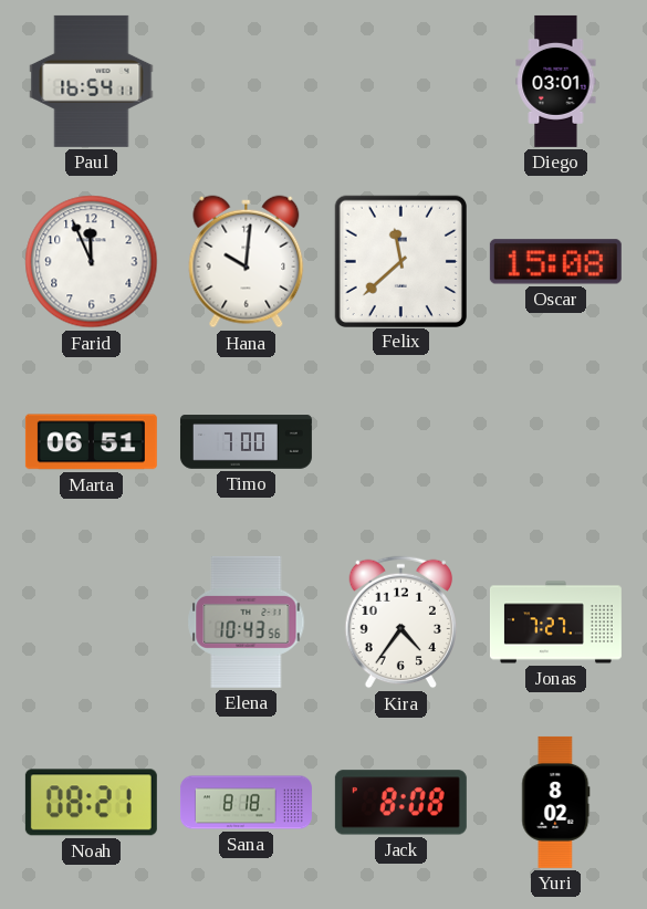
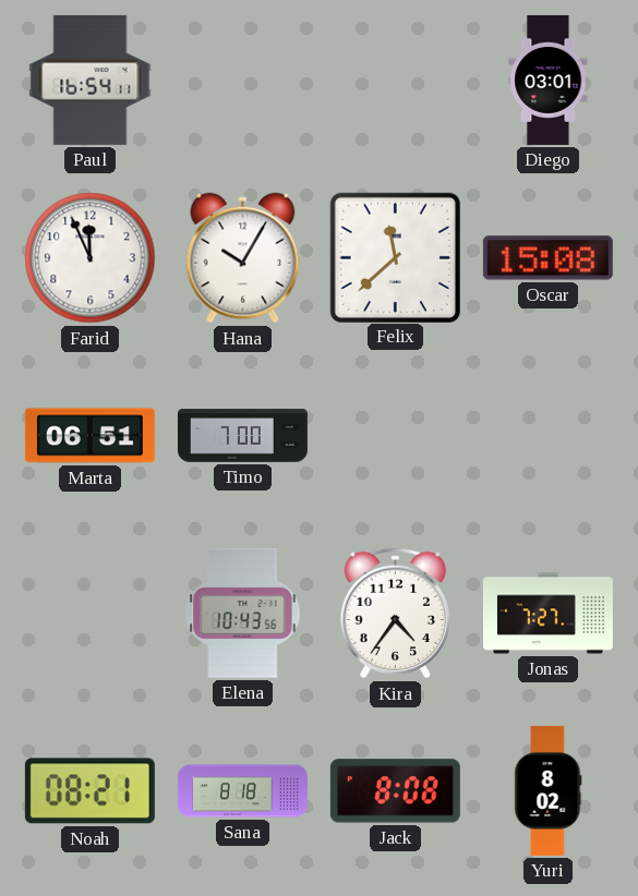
Hana: 10:01 -> 10:05 (243, 258)
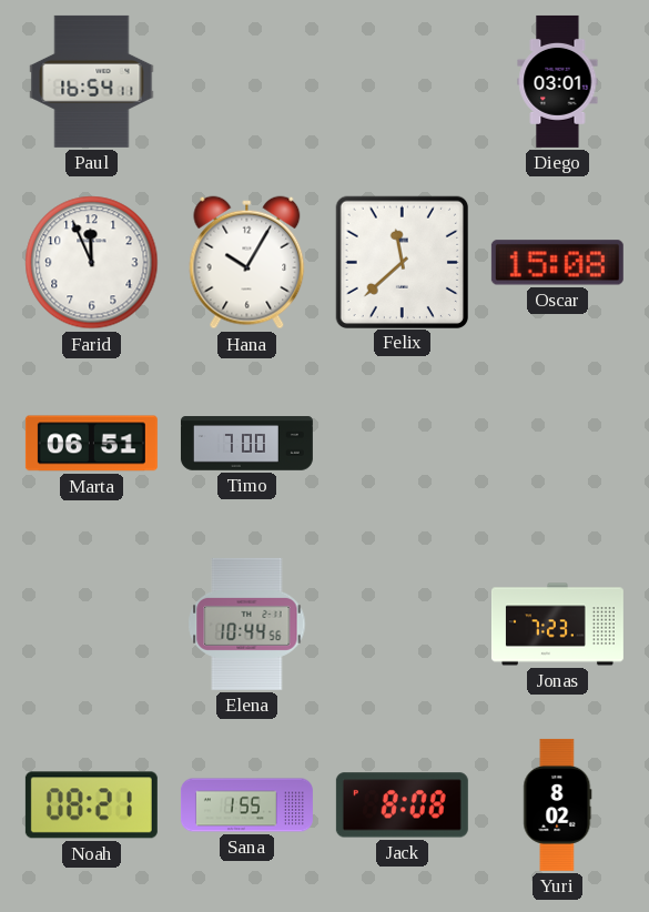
Elena: 10:43 -> 10:44 (247, 624)
Kira: 4:36 -> none (395, 614)
Jonas: 7:27 -> 7:23 (557, 625)
Sana: 8:18 -> 1:55 (246, 805)
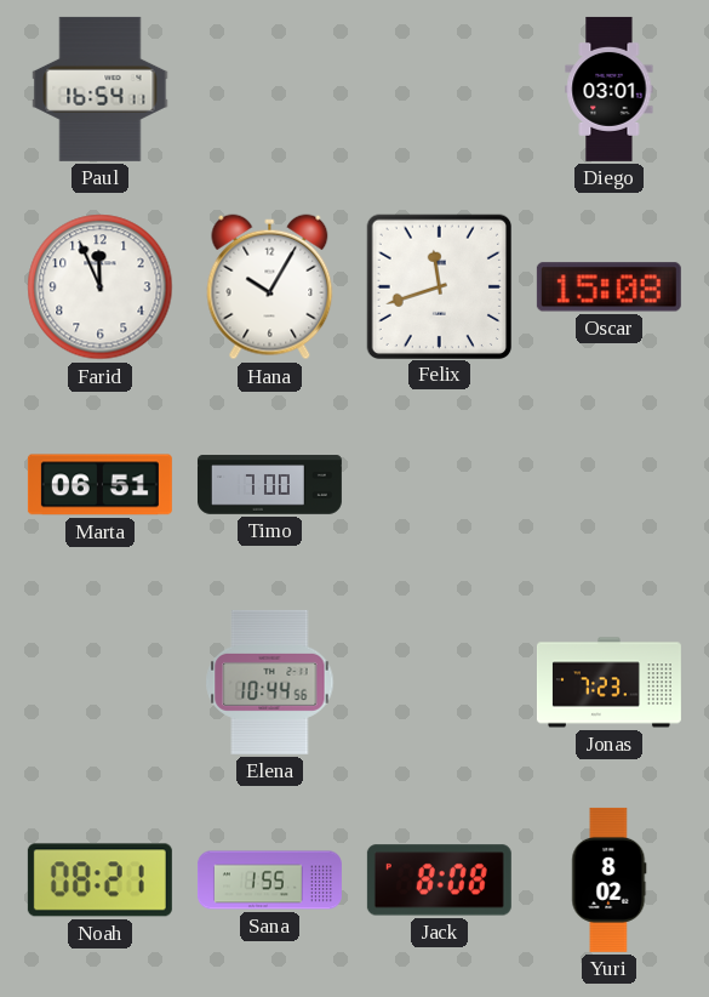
Felix: 11:38 -> 11:42 (439, 286)
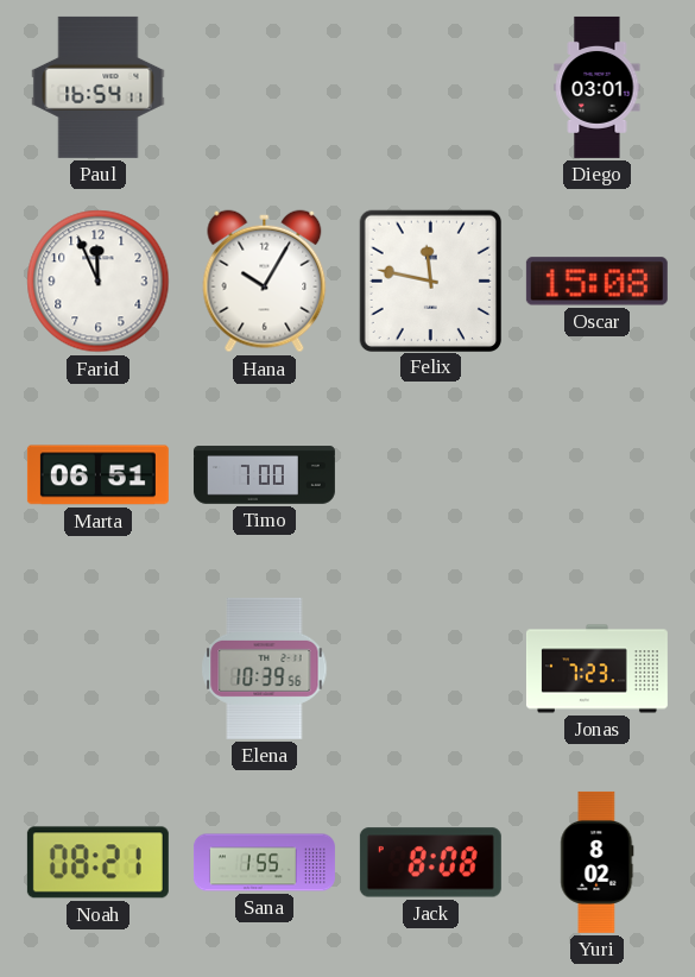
Felix: 11:42 -> 11:47 (430, 281)
Elena: 10:44 -> 10:39 (265, 668)
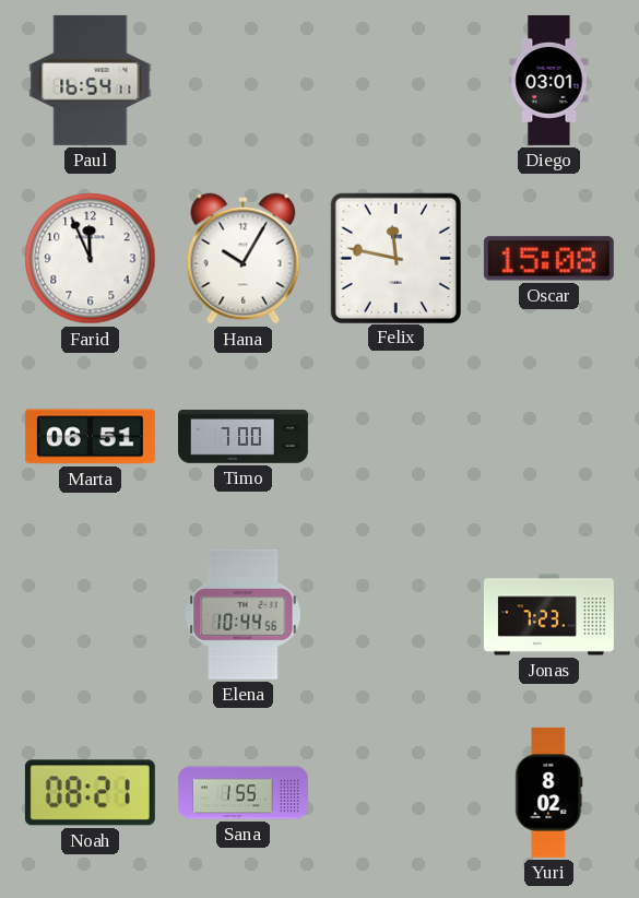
Elena: 10:39 -> 10:44 (244, 614)
Jack: 8:08 -> none (430, 863)
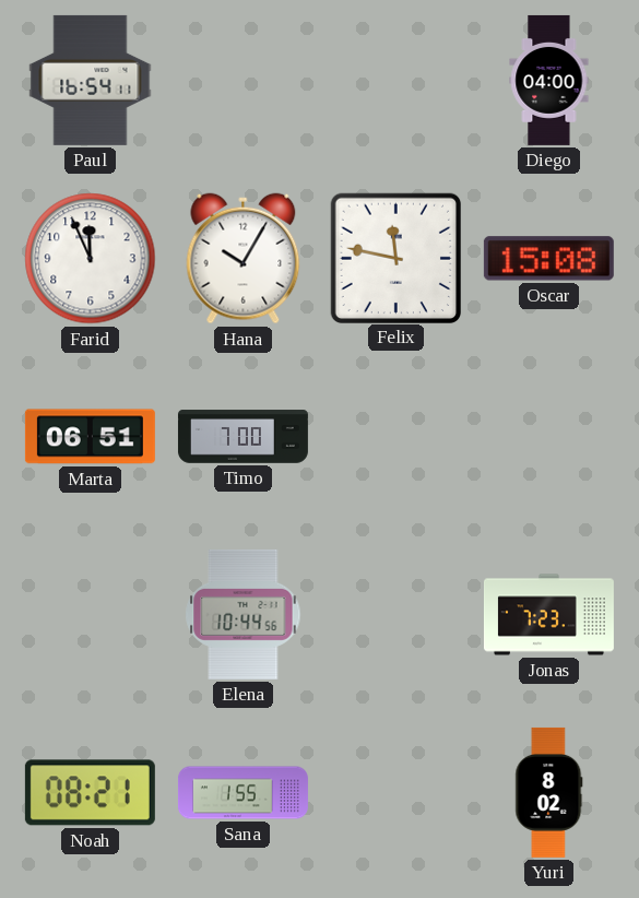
Diego: 03:01 -> 04:00 (549, 80)
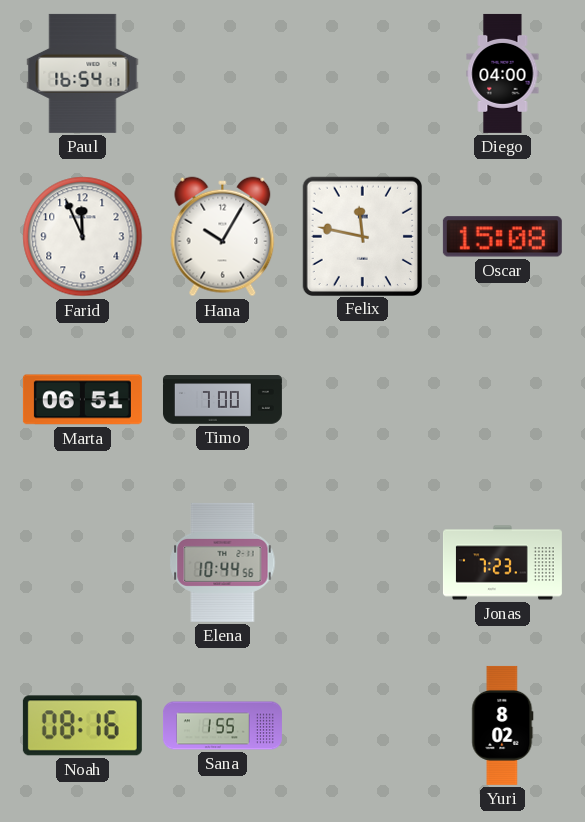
Noah: 08:21 -> 08:16 (82, 726)
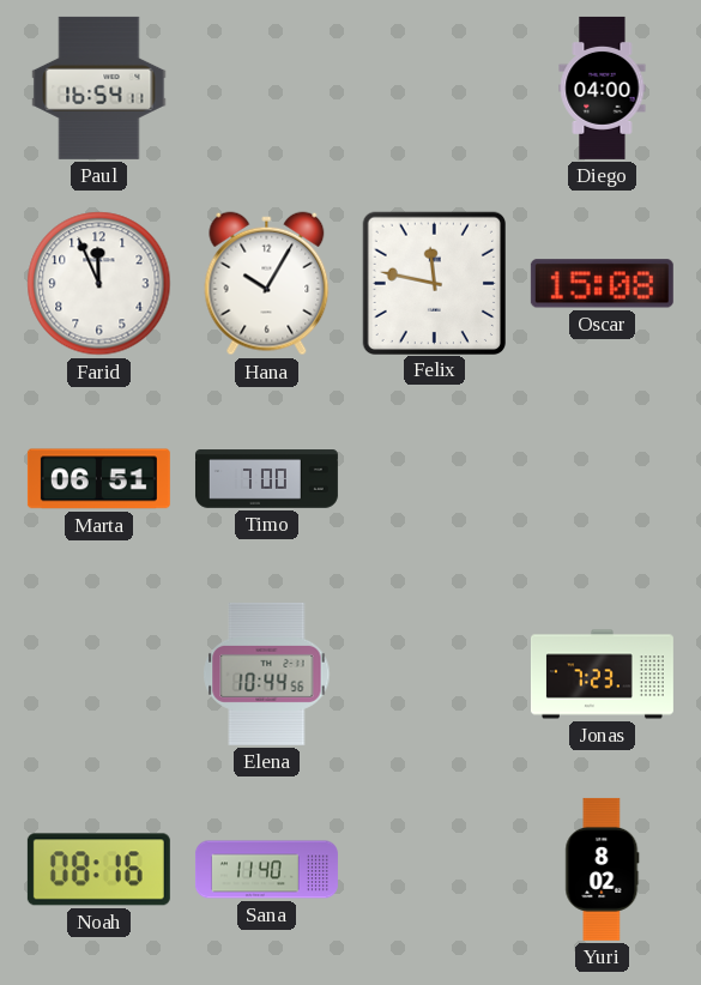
Sana: 1:55 -> 11:40 (266, 870)
